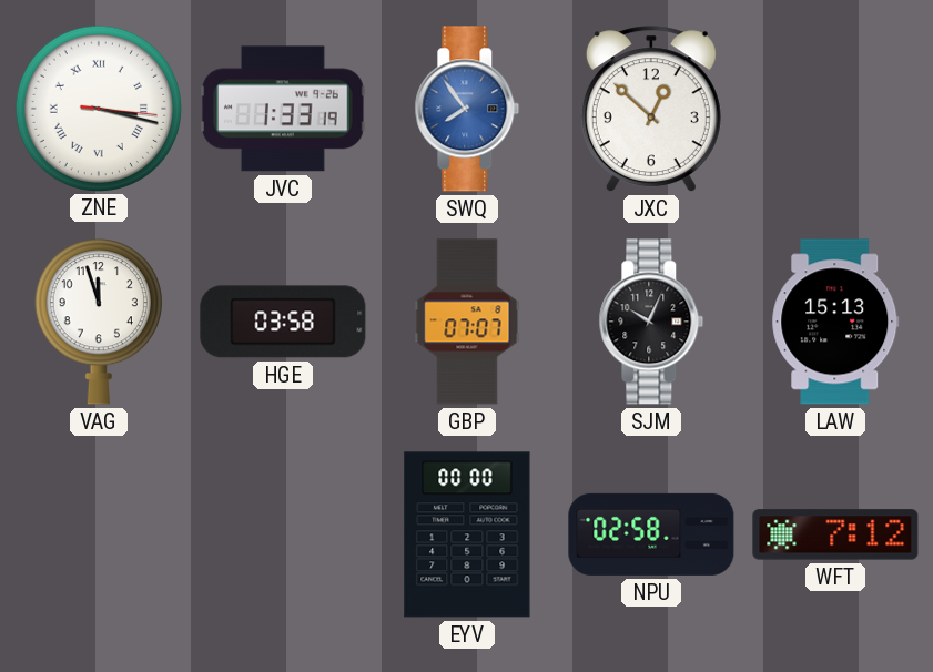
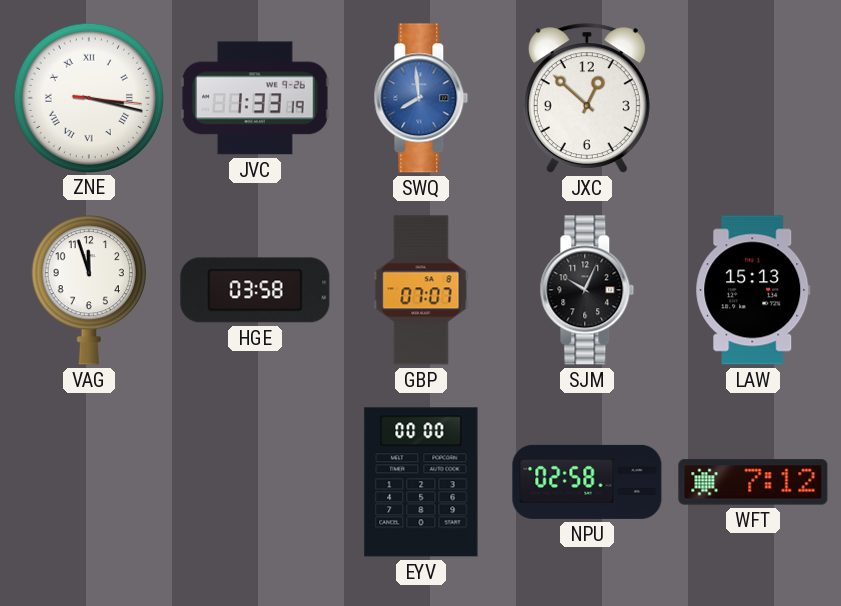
SWQ: 7:54 -> 7:59 (421, 98)
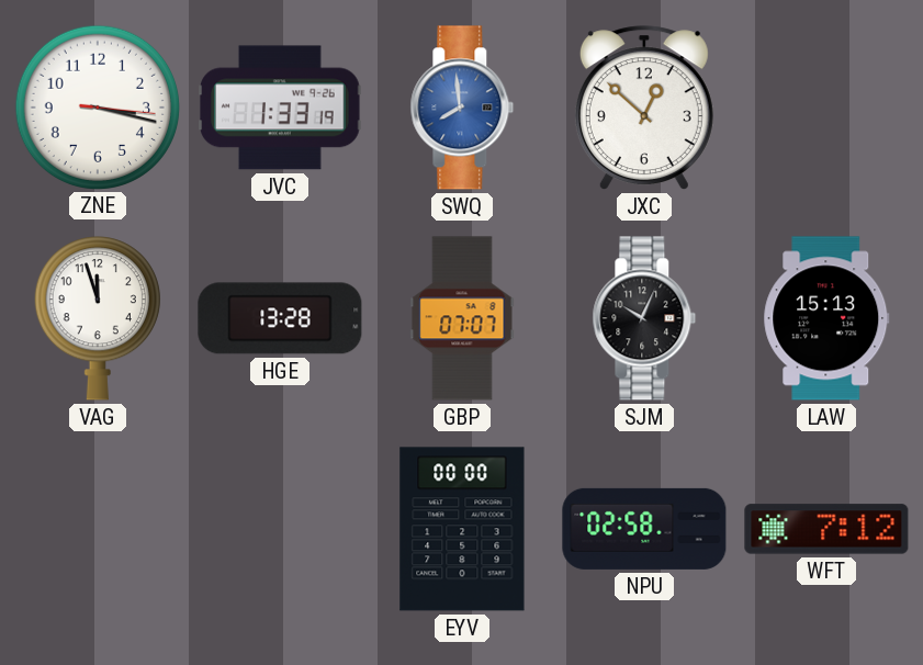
ZNE numerals: Roman -> Arabic (97, 106)
HGE: 03:58 -> 13:28 (280, 318)
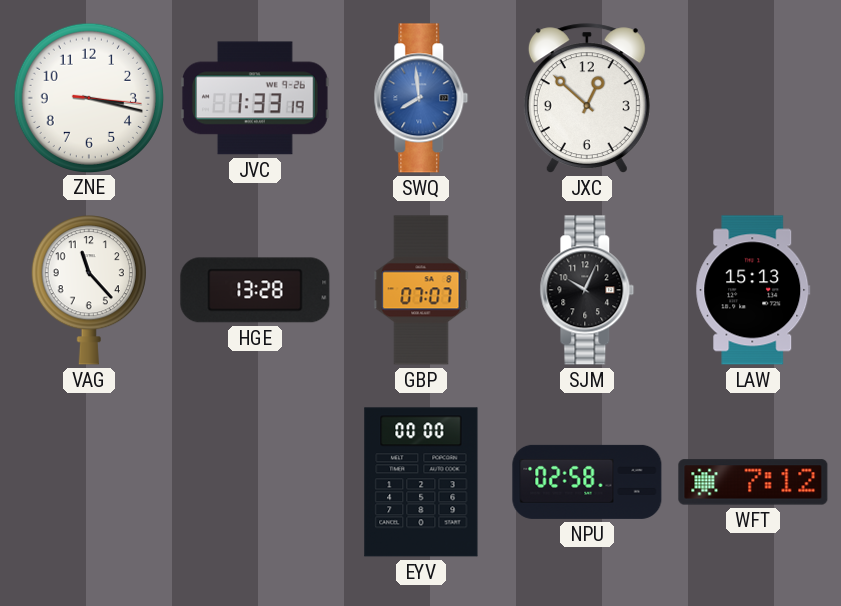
VAG: 11:57 -> 11:23 (89, 290)
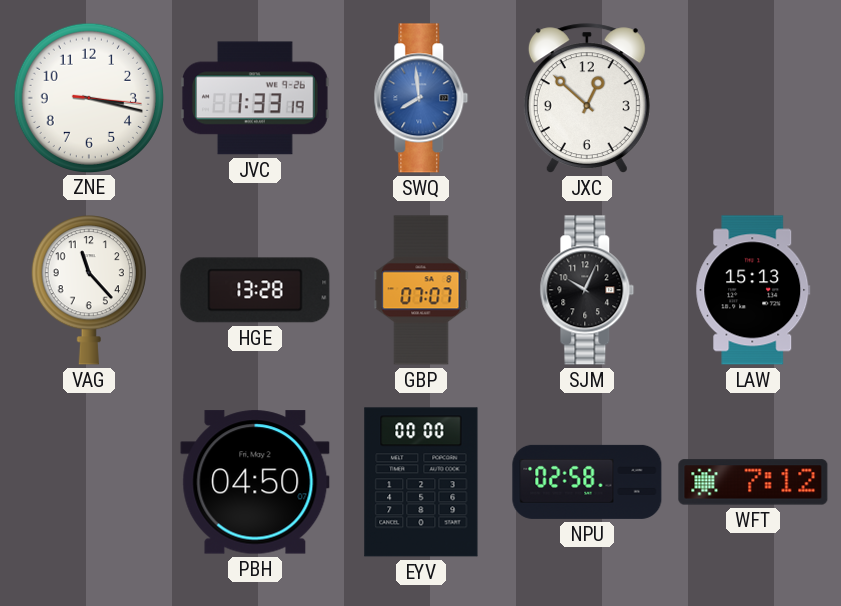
PBH: none -> 04:50 (255, 482)
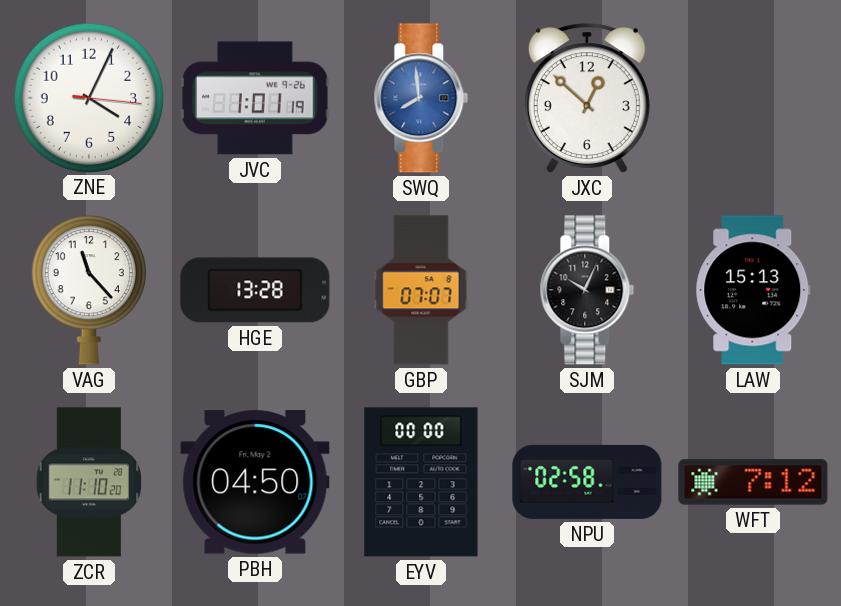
ZNE: 3:17 -> 4:04 (88, 97)
JVC: 1:33 -> 1:01 (255, 98)
ZCR: none -> 11:10 (88, 482)
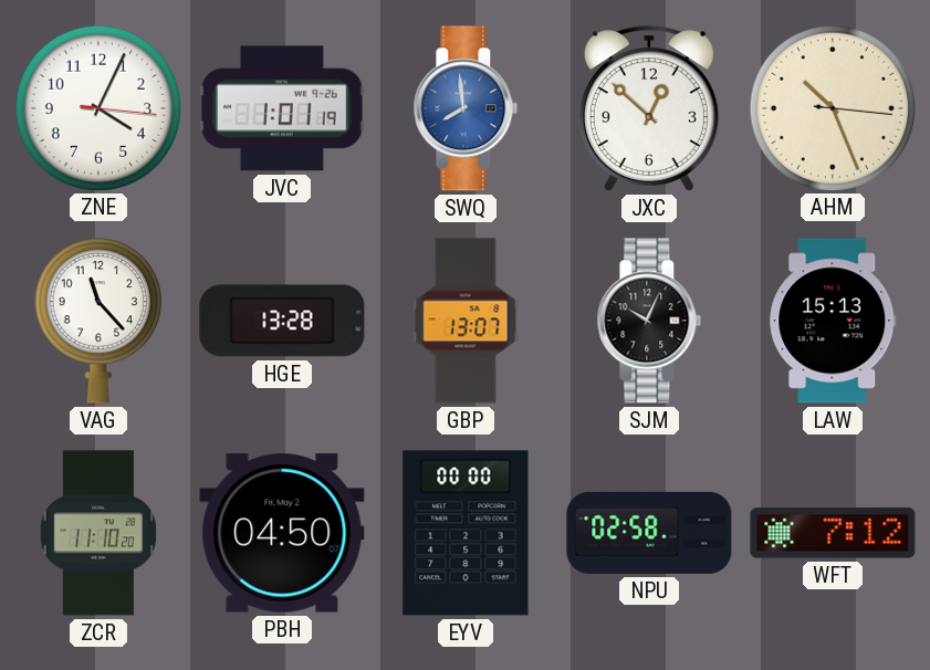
AHM: none -> 10:26 (832, 107)
GBP: 07:07 -> 13:07 (466, 321)
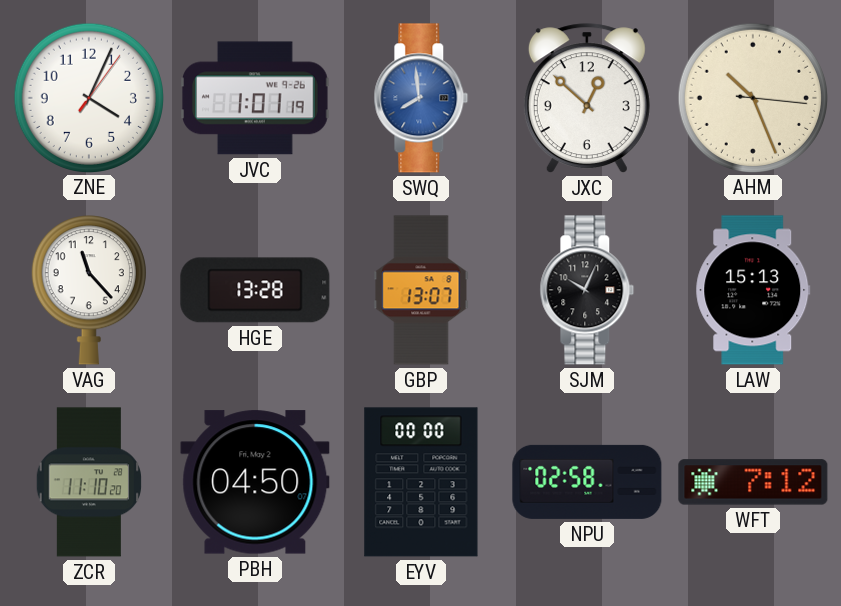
ZNE: 4:04:16 -> 4:04:06 (88, 97)
